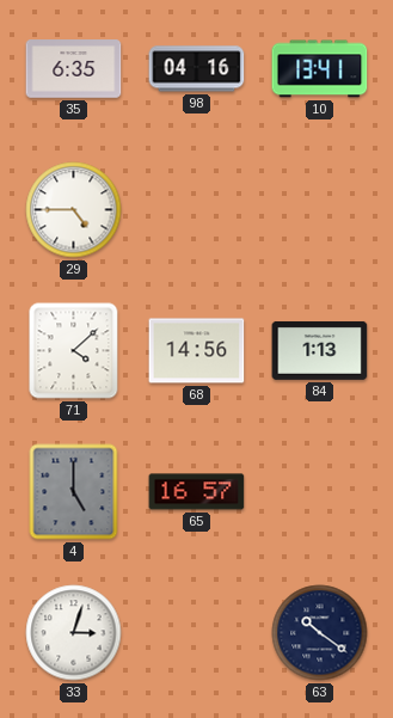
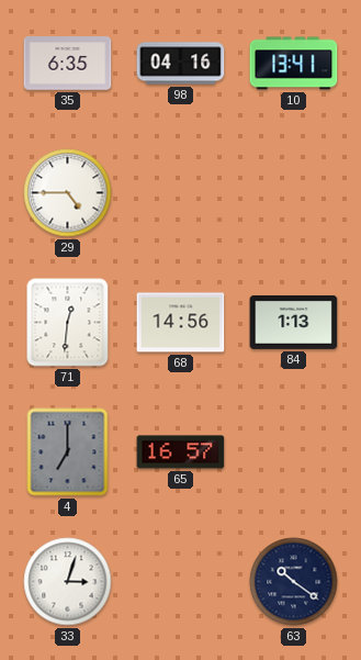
71: 4:08 -> 12:31 (68, 323)
4: 5:00 -> 7:00 (68, 452)
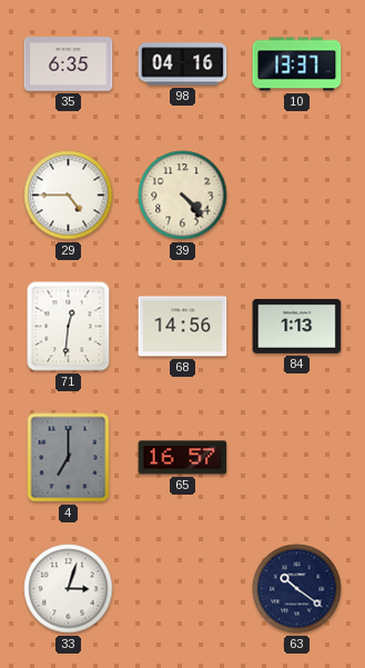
10: 13:41 -> 13:37 (297, 64)
39: none -> 4:23 (183, 196)
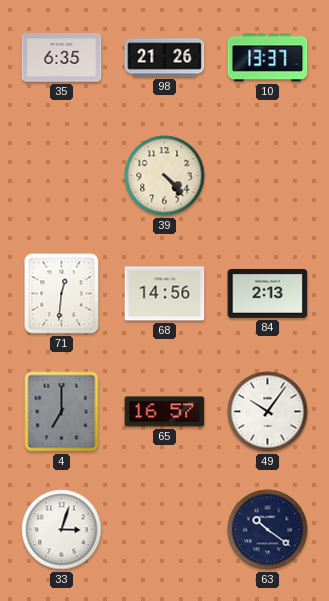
98: 04:16 -> 21:26 (165, 58)
29: 4:45 -> none (69, 196)
84: 1:13 -> 2:13 (268, 293)
49: none -> 10:06 (268, 412)
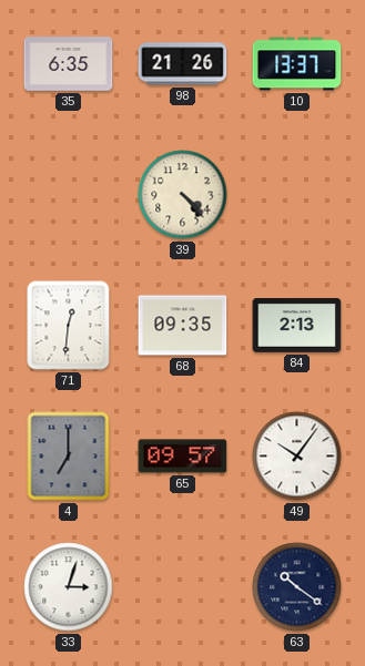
68: 14:56 -> 09:35 (183, 326)
65: 16:57 -> 09:57 (183, 457)
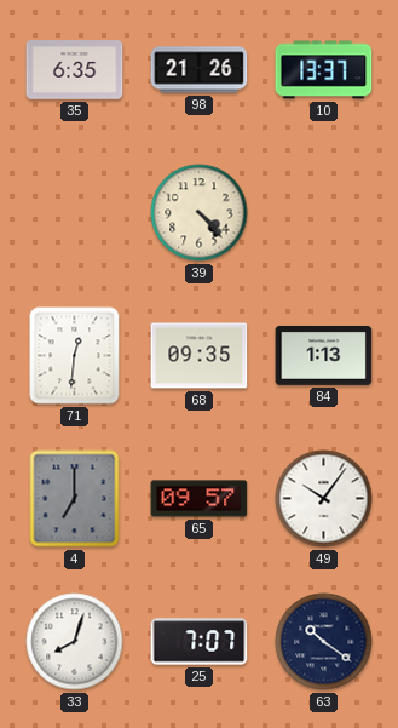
84: 2:13 -> 1:13 (324, 355)
33: 3:03 -> 8:03 (75, 642)
25: none -> 7:07 (200, 642)
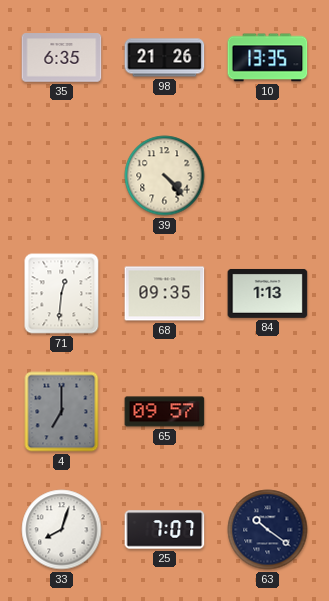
10: 13:37 -> 13:35 (268, 58)
49: 10:06 -> none (324, 499)
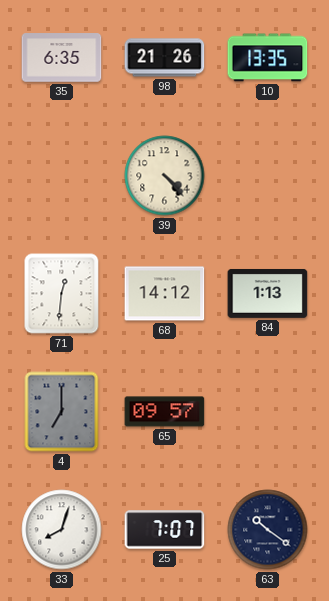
68: 09:35 -> 14:12 (165, 294)
